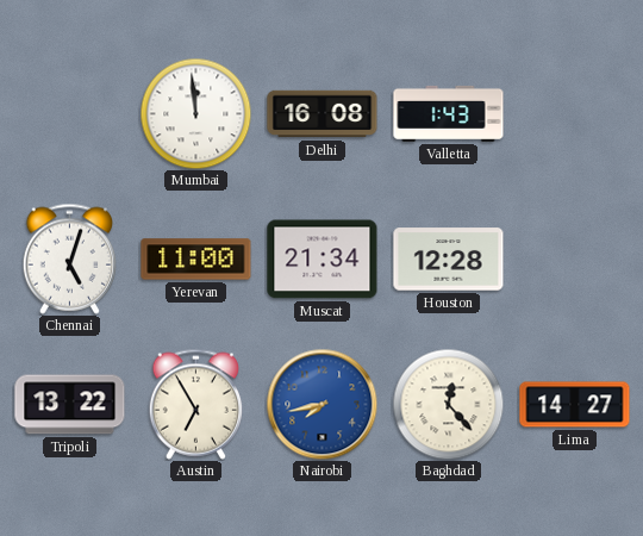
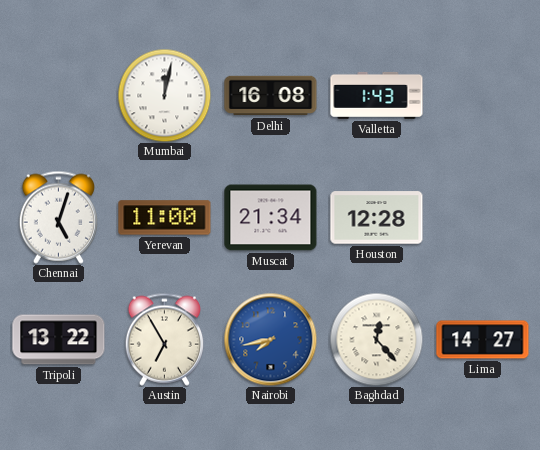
Mumbai: 11:59 -> 12:02 (164, 95)
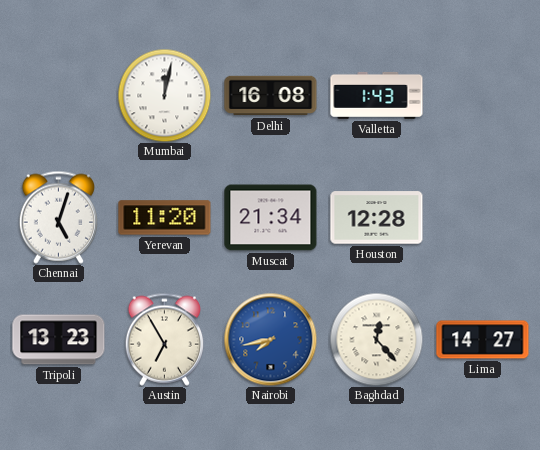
Yerevan: 11:00 -> 11:20 (165, 218)
Tripoli: 13:22 -> 13:23 (59, 340)
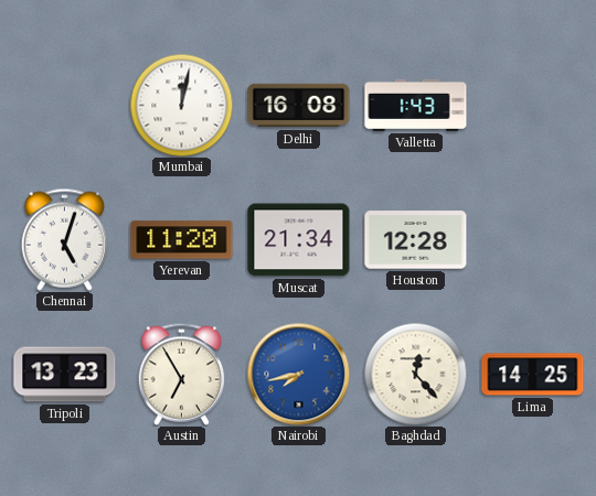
Lima: 14:27 -> 14:25 (533, 375)
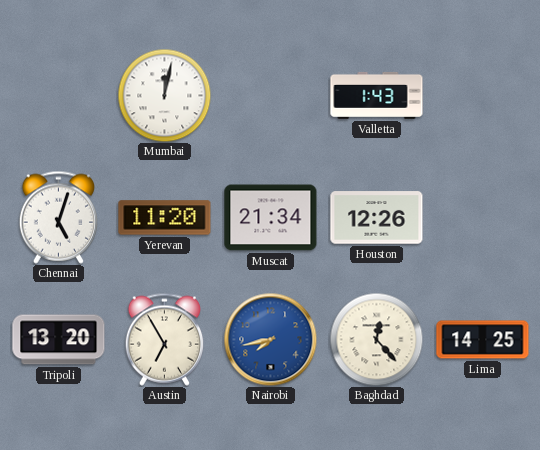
Delhi: 16:08 -> none (299, 106)
Houston: 12:28 -> 12:26 (377, 218)
Tripoli: 13:23 -> 13:20 (59, 340)
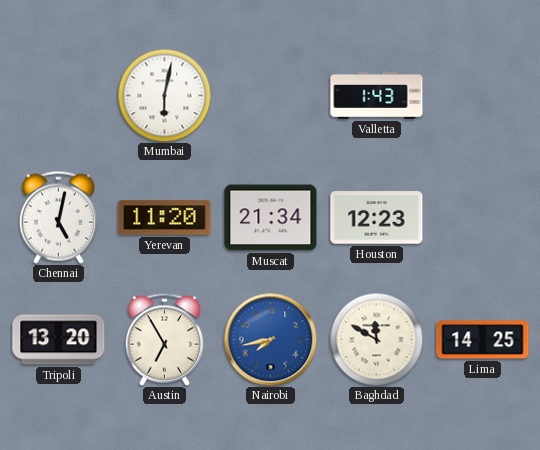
Mumbai: 12:02 -> 6:02 (164, 95)
Chennai: 5:03 -> 5:02 (58, 217)
Houston: 12:26 -> 12:23 (377, 218)
Baghdad: 12:23 -> 11:50 (376, 339)
